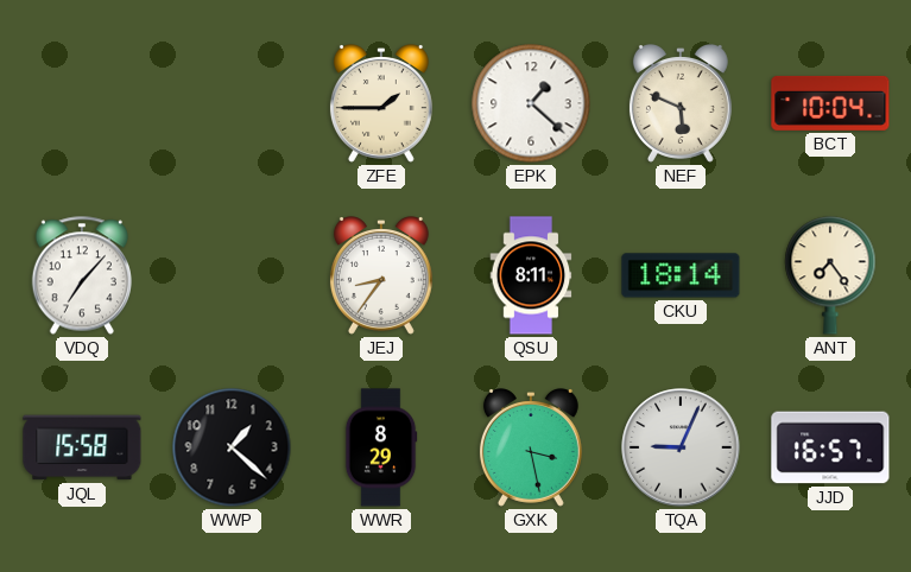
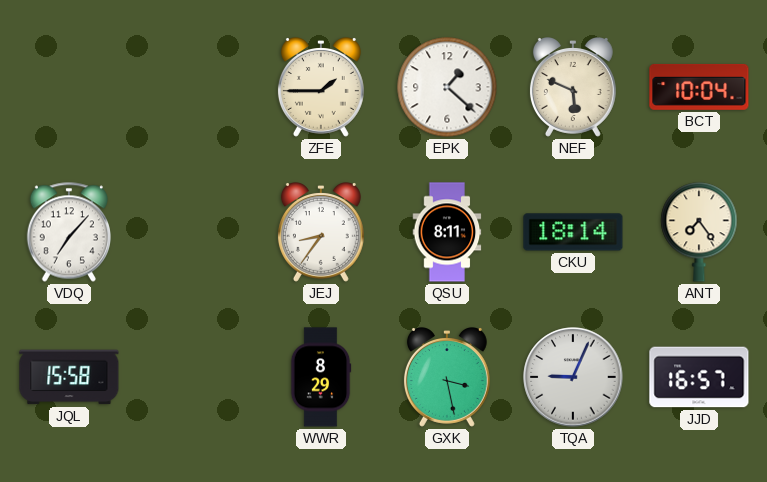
WWP: 1:22 -> none (232, 447)
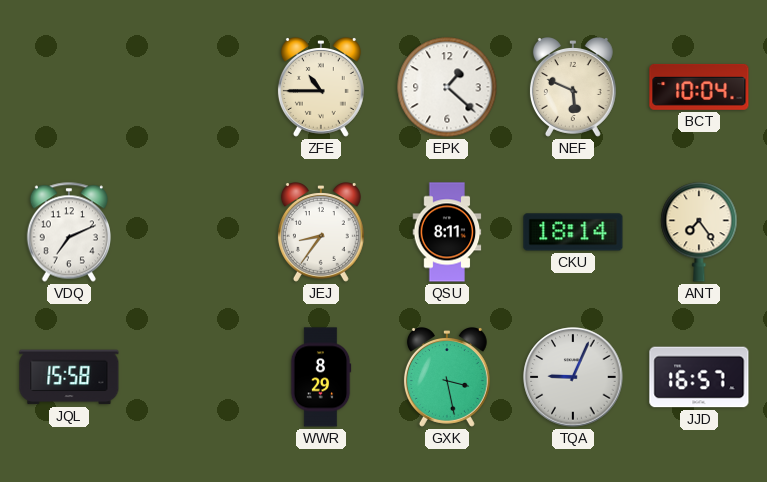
ZFE: 1:45 -> 10:45 (321, 88)
VDQ: 7:07 -> 7:11 (69, 232)
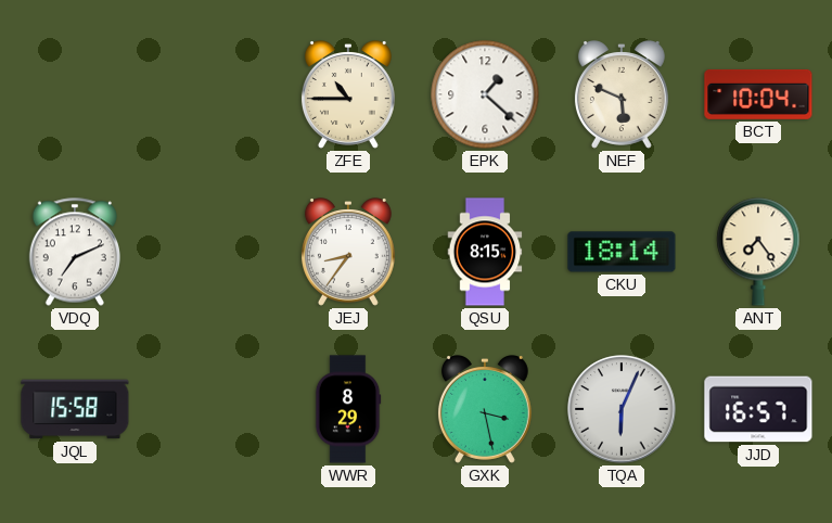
QSU: 8:11 -> 8:15 (485, 252)
TQA: 9:04 -> 6:04 (622, 409)
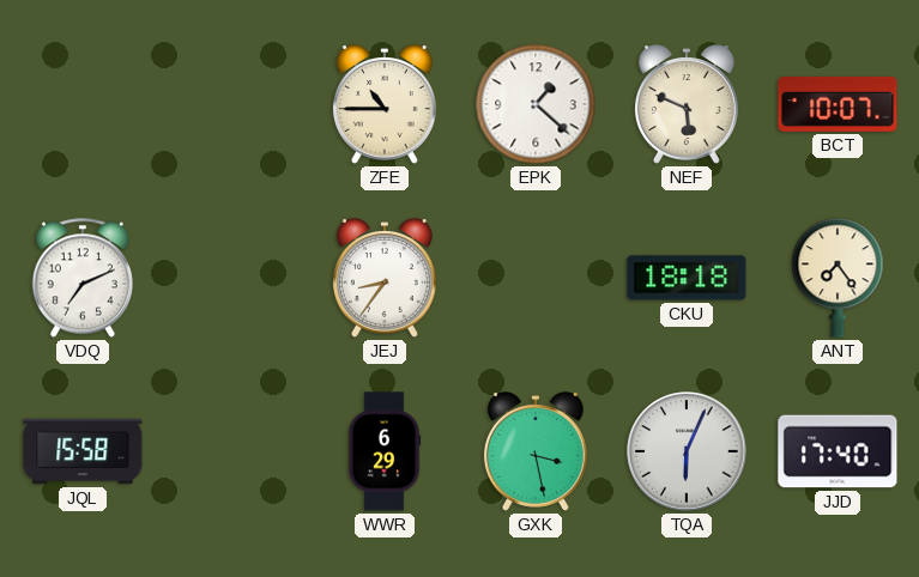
BCT: 10:04 -> 10:07 (838, 104)
QSU: 8:15 -> none (485, 252)
CKU: 18:14 -> 18:18 (687, 278)
WWR: 8:29 -> 6:29 (385, 451)
JJD: 16:57 -> 17:40 (838, 451)
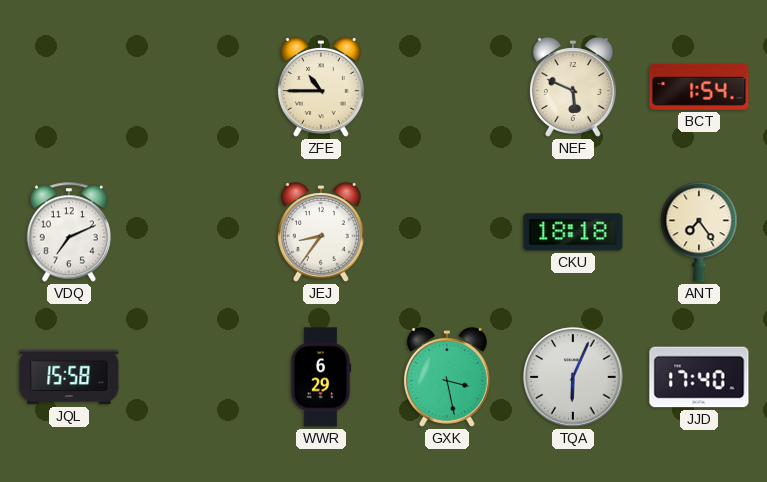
EPK: 1:22 -> none (536, 104)
BCT: 10:07 -> 1:54 (699, 87)
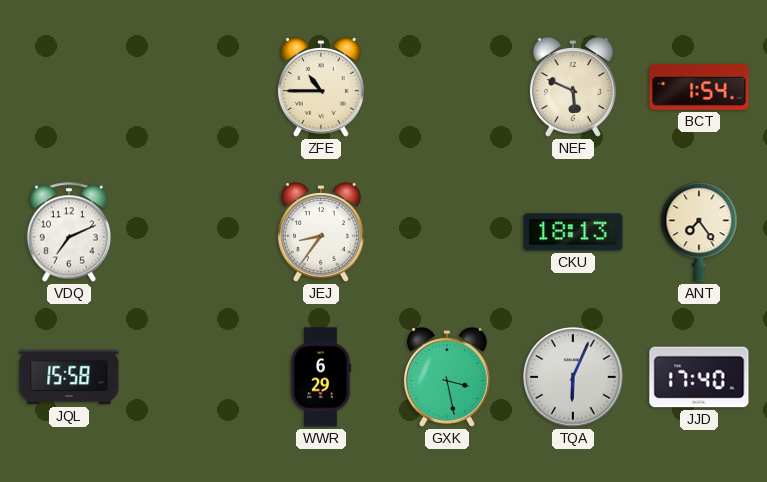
CKU: 18:18 -> 18:13 (573, 232)
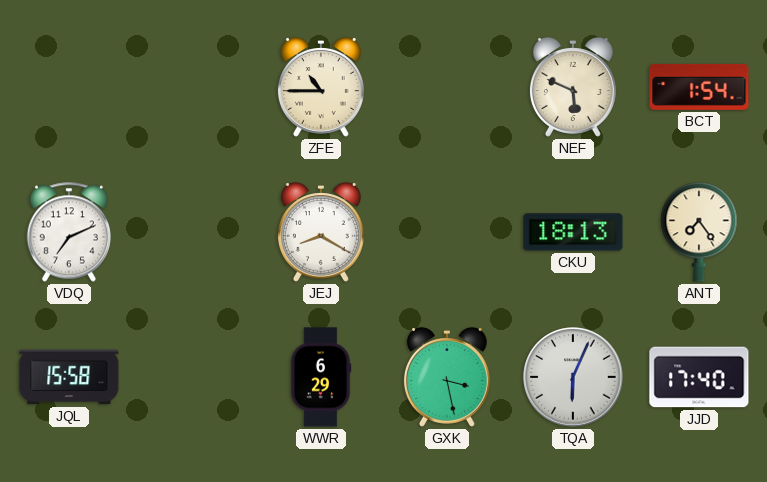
JEJ: 8:36 -> 8:20 (321, 233)
